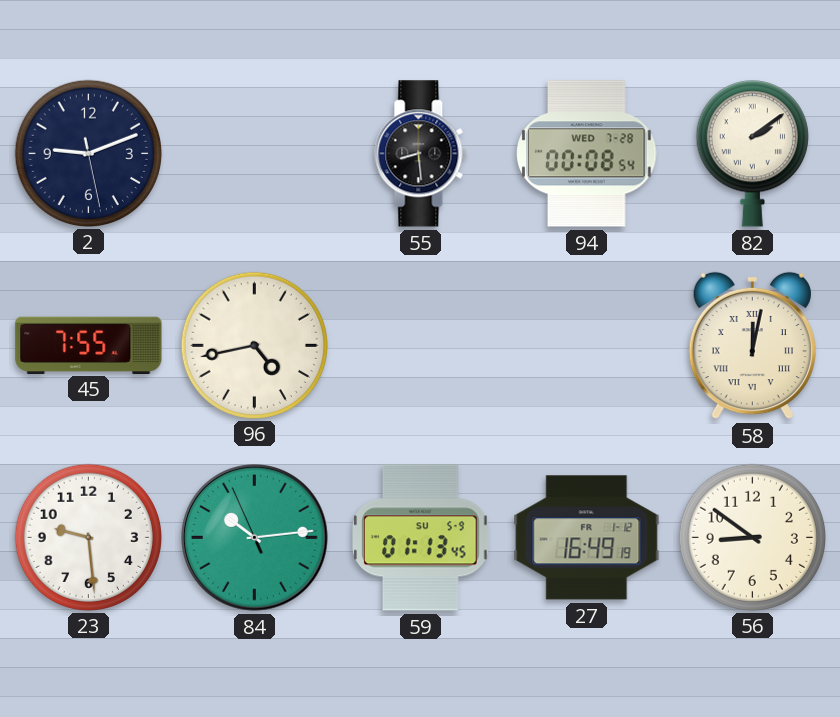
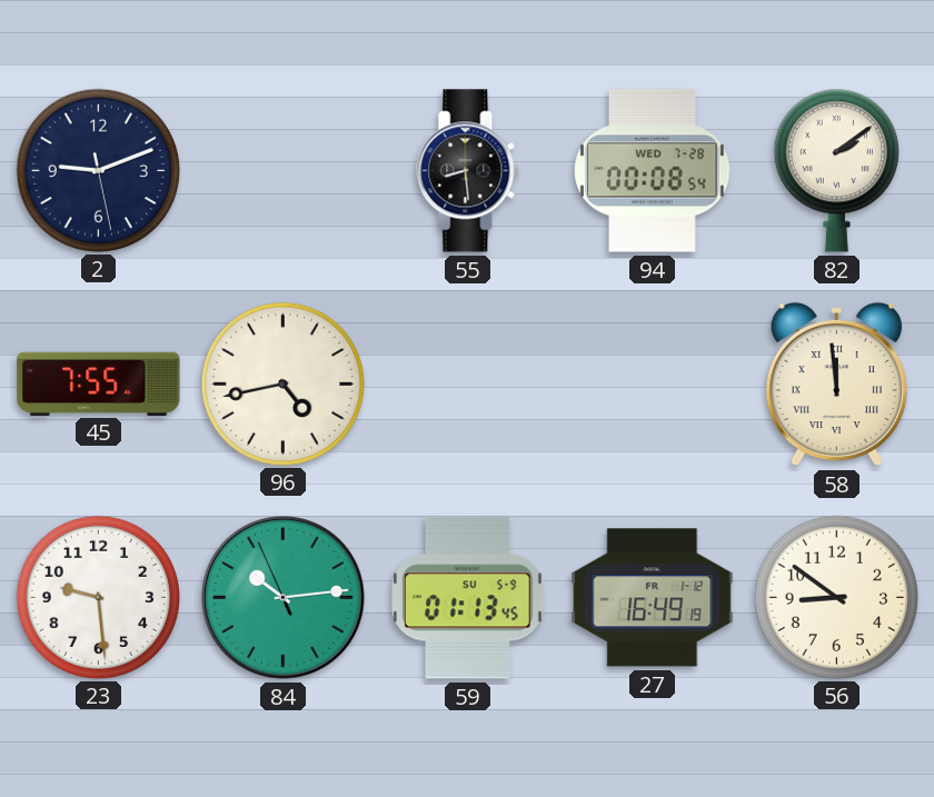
58: 12:02 -> 11:59 (836, 385)
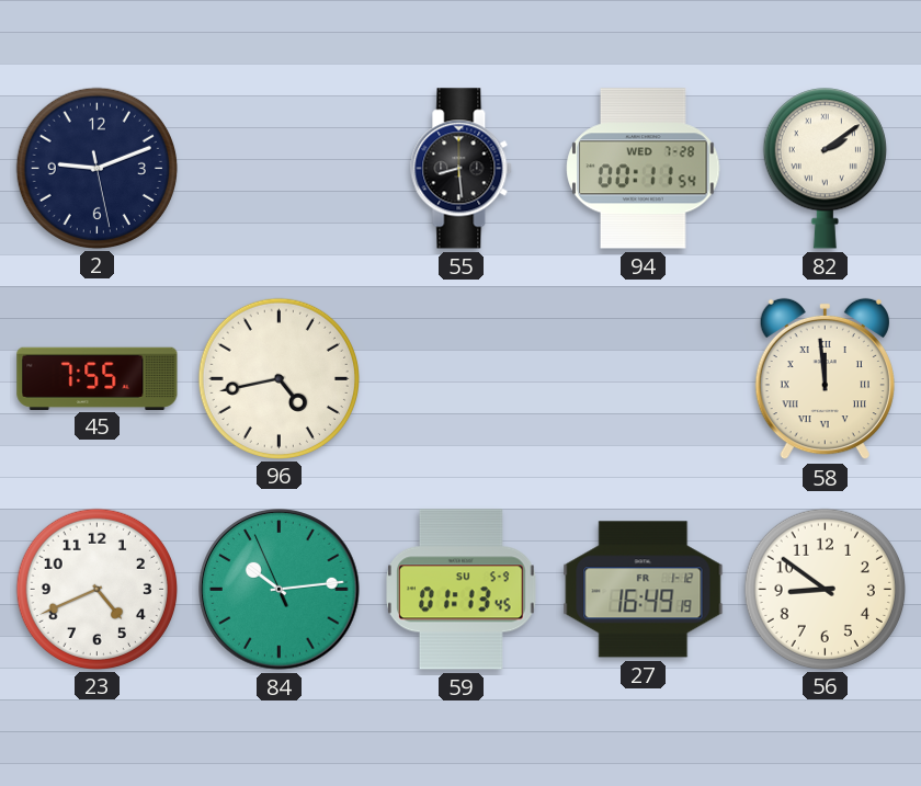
94: 00:08 -> 00:11 (644, 169)
23: 9:29 -> 4:41 (96, 589)
